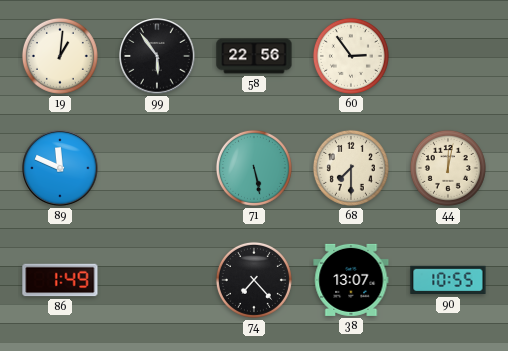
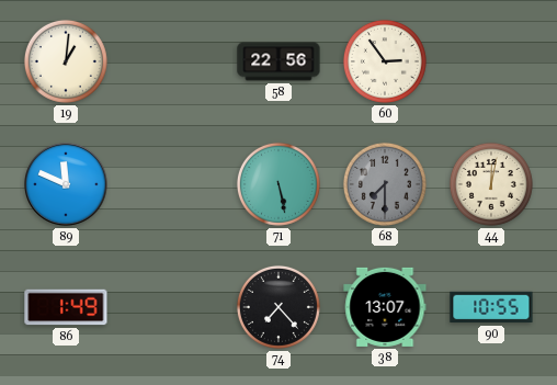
99: 5:54 -> none (157, 56)
68 dial: cream -> grey (385, 184)
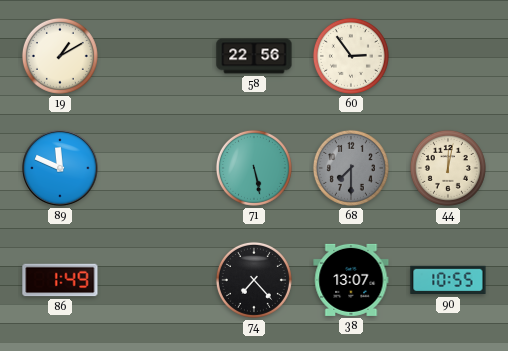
19: 1:01 -> 1:10 (60, 56)
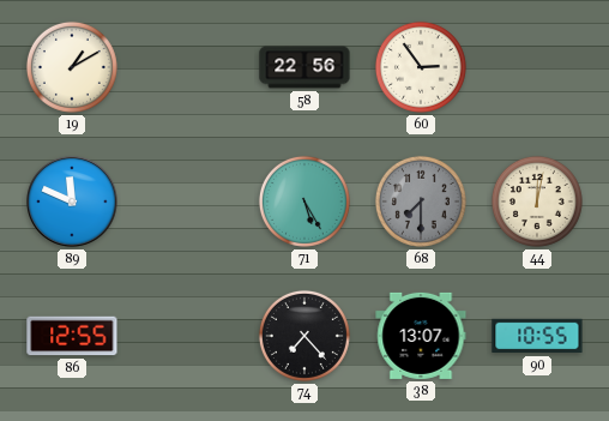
71: 5:28 -> 5:25 (304, 202)
86: 1:49 -> 12:55 (72, 336)
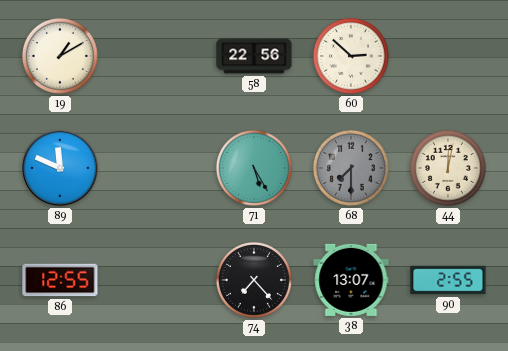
60: 2:54 -> 2:52 (351, 56)
90: 10:55 -> 2:55 (448, 280)
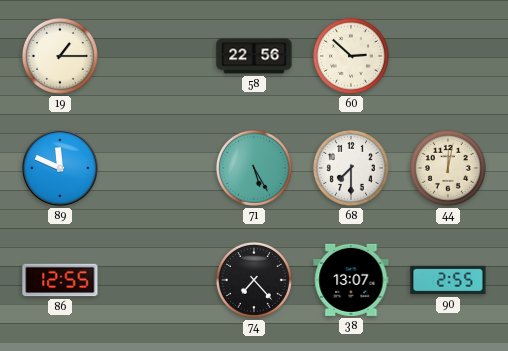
19: 1:10 -> 1:15 (60, 56)
68 dial: grey -> white (351, 168)
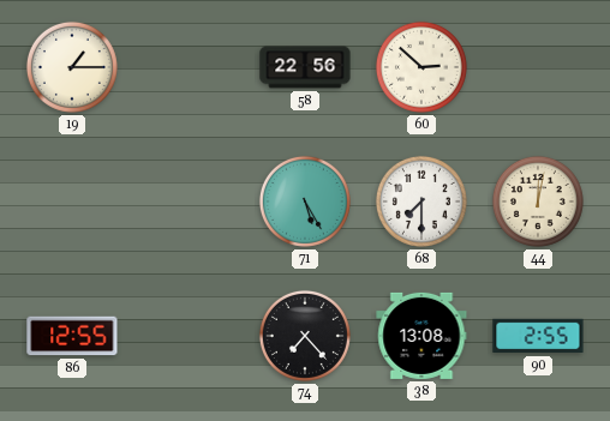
89: 11:49 -> none (60, 168)
38: 13:07 -> 13:08 (421, 336)
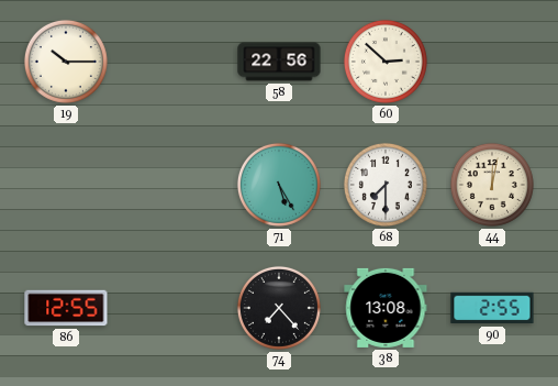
19: 1:15 -> 10:15 (66, 62)
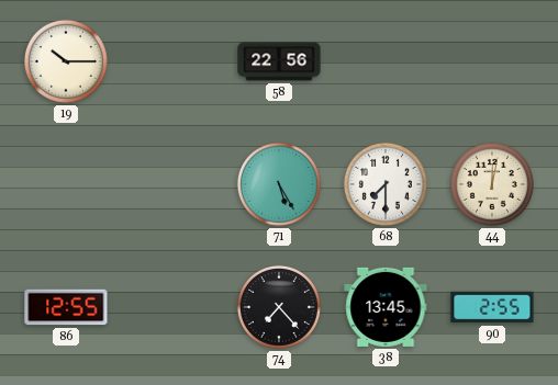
60: 2:52 -> none (386, 62)
38: 13:08 -> 13:45 (386, 307)
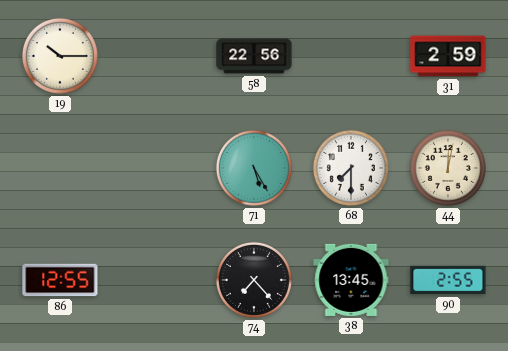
31: none -> 2:59 (448, 56)
